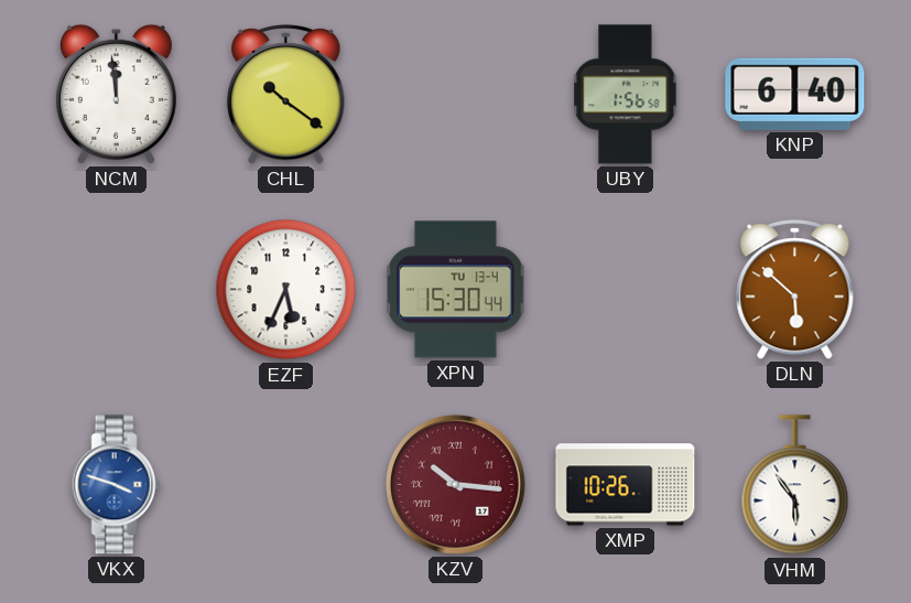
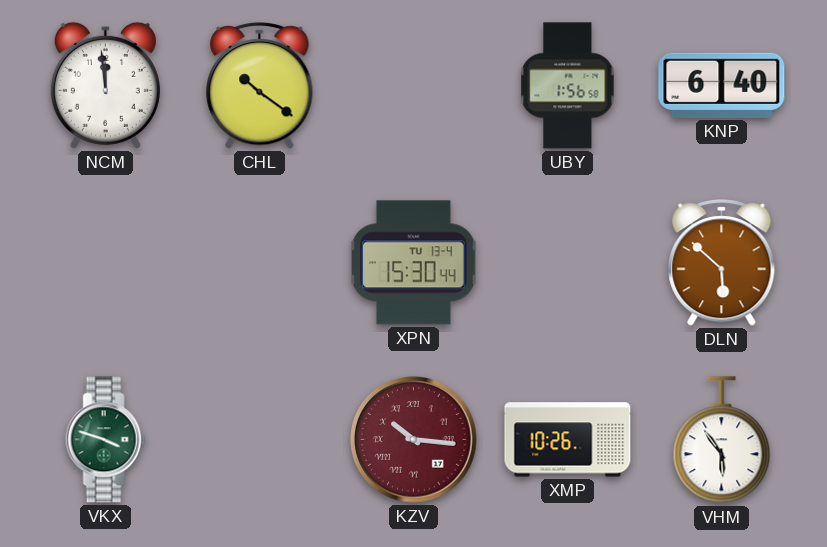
EZF: 5:34 -> none (286, 290)
VKX dial: blue -> green (106, 440)
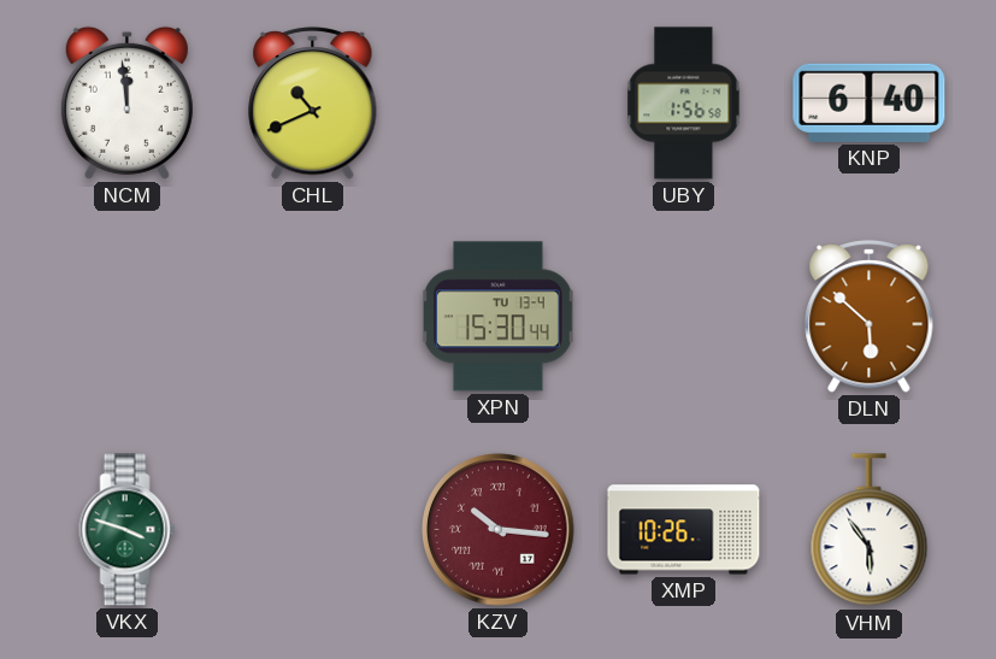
CHL: 10:21 -> 10:41 (313, 104)
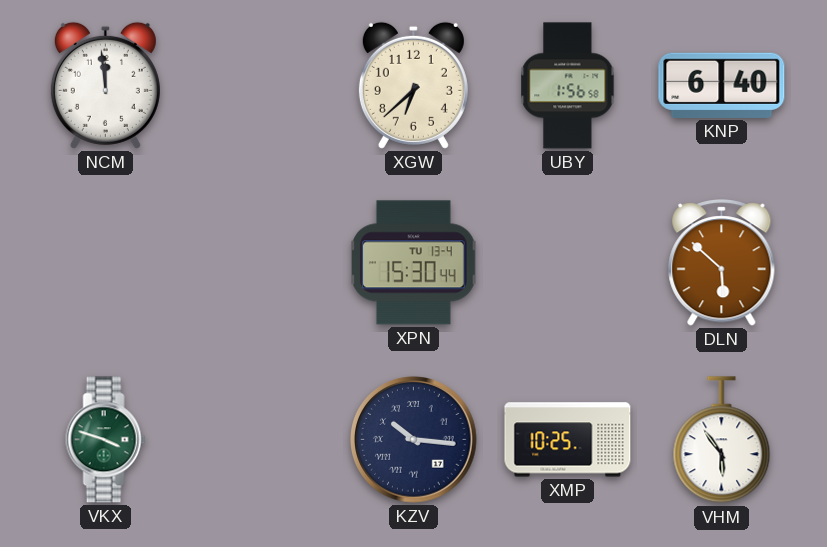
CHL: 10:41 -> none (313, 104)
XGW: none -> 6:38 (413, 85)
KZV dial: burgundy -> navy (414, 440)
XMP: 10:26 -> 10:25 (568, 440)
